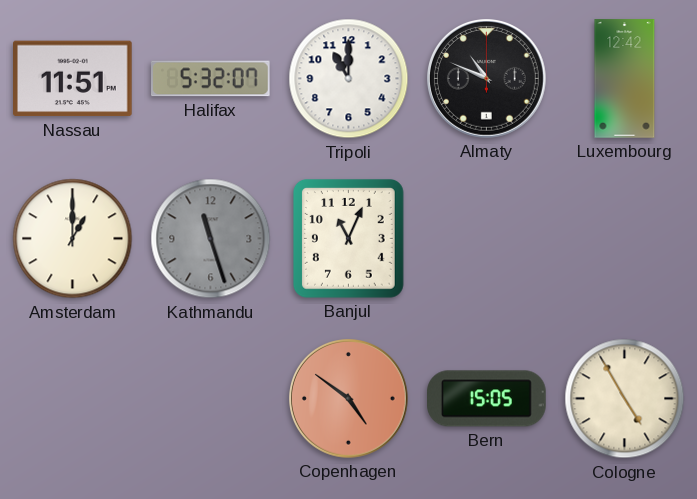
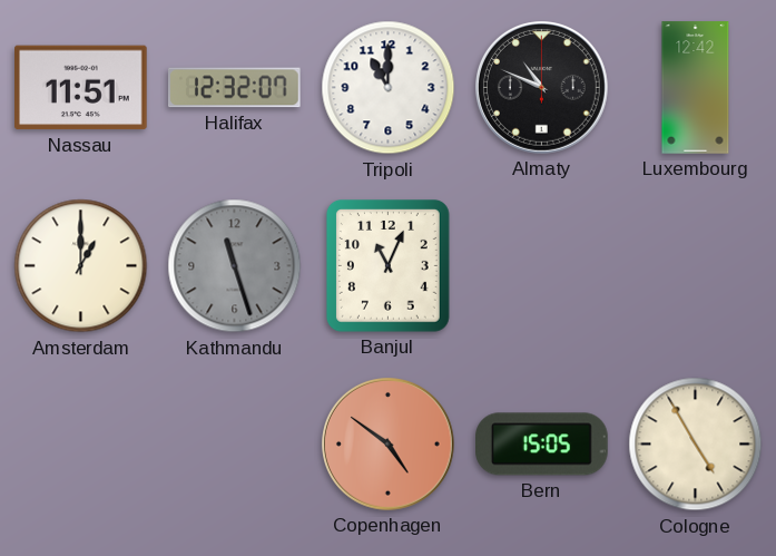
Halifax: 5:32 -> 12:32 (235, 88)
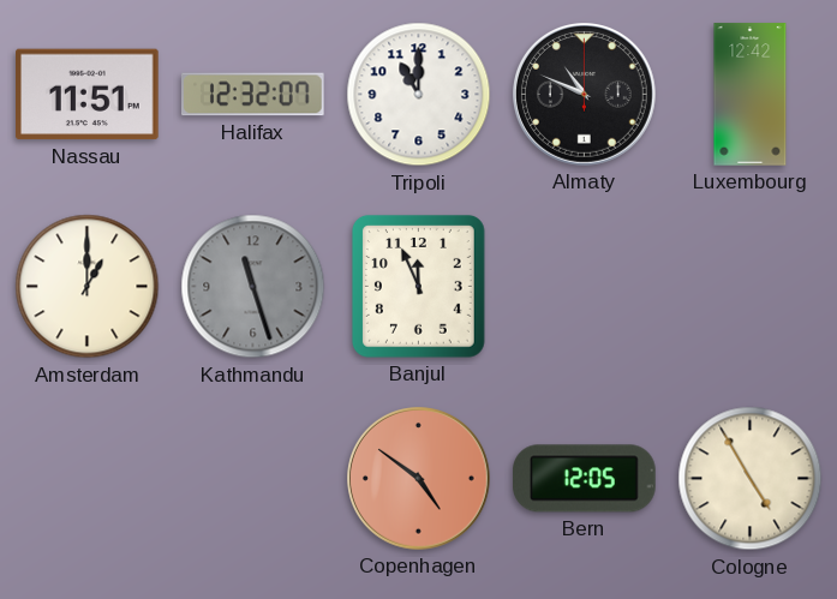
Banjul: 11:04 -> 11:56 (418, 287)
Bern: 15:05 -> 12:05 (585, 479)
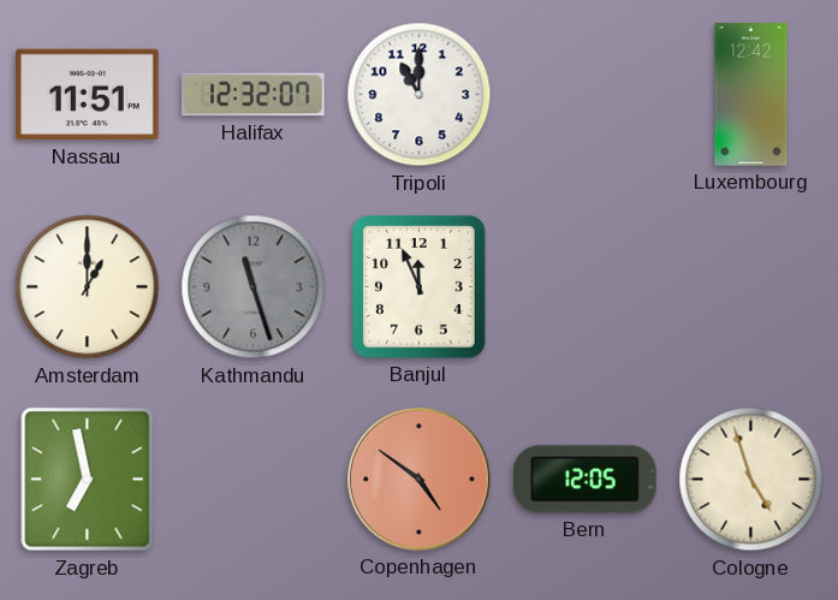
Almaty: 10:49 -> none (585, 95)
Zagreb: none -> 6:58 (88, 480)
Cologne: 4:55 -> 4:57 (751, 480)
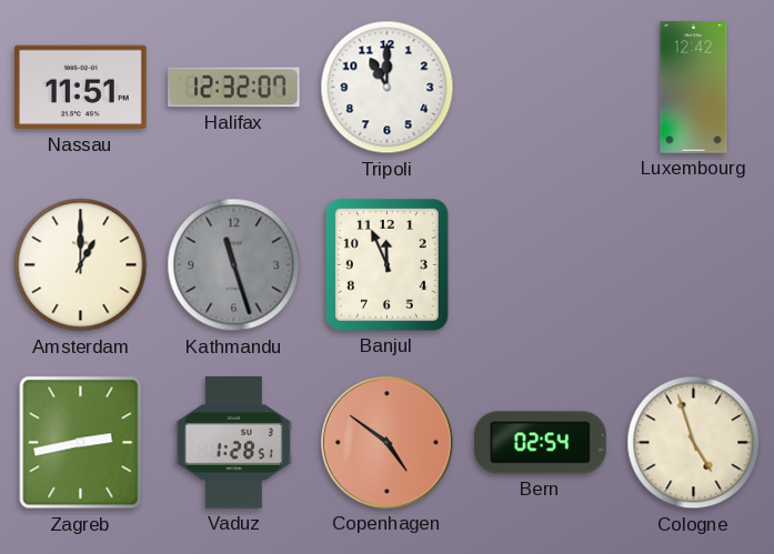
Zagreb: 6:58 -> 2:43 (81, 443)
Vaduz: none -> 1:28 (233, 443)
Bern: 12:05 -> 02:54 (541, 443)
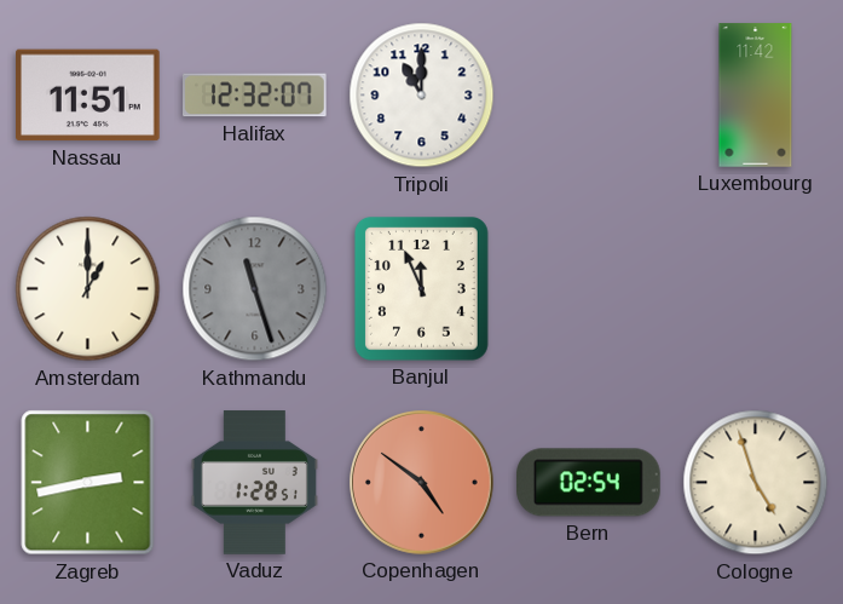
Luxembourg: 12:42 -> 11:42 (756, 96)
